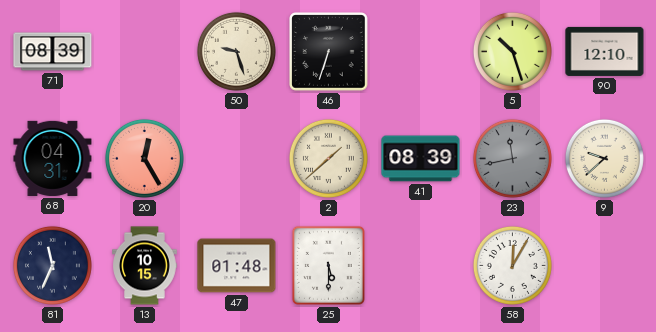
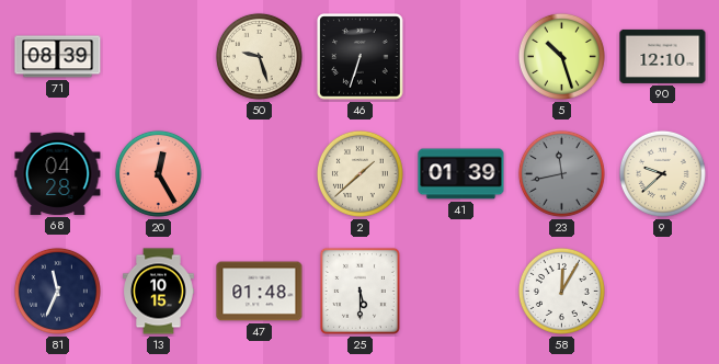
68: 04:31 -> 04:28 (58, 173)
41: 08:39 -> 01:39 (461, 174)
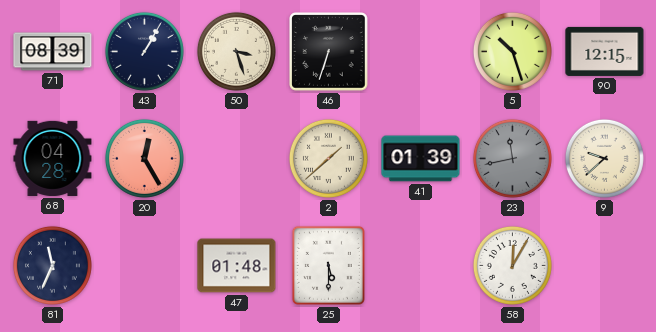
43: none -> 1:05 (144, 51)
50: 9:27 -> 3:27 (236, 51)
90: 12:10 -> 12:15 (605, 51)
13: 10:15 -> none (159, 292)
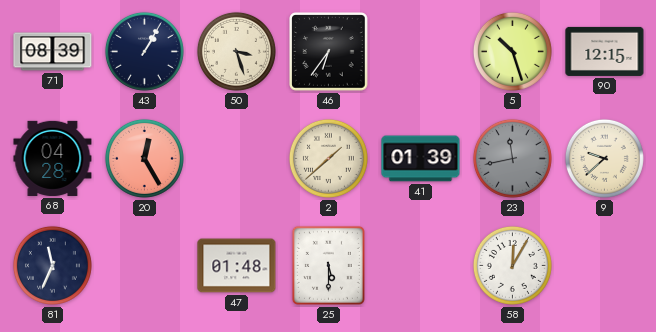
46: 6:33 -> 6:36 (329, 52)
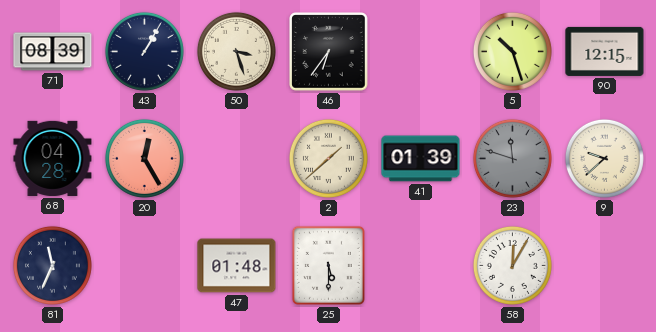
23: 11:43 -> 11:48 (512, 158)
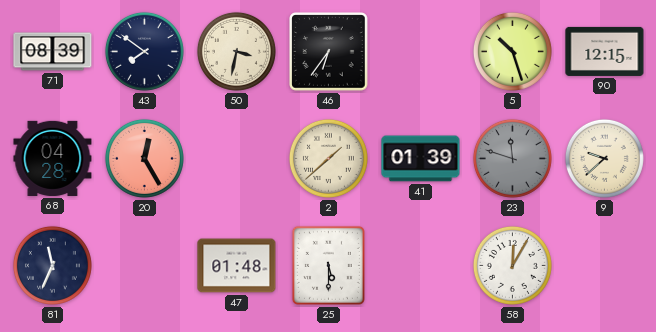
43: 1:05 -> 7:51 (144, 51)
50: 3:27 -> 3:32 (236, 51)
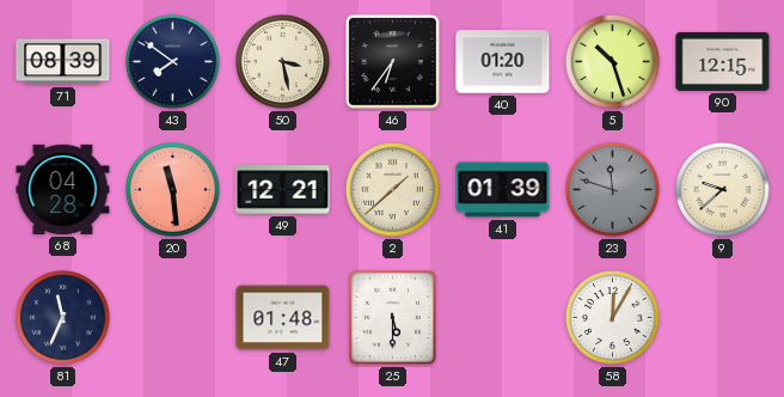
50: 3:32 -> 3:28 (282, 61)
40: none -> 01:20 (503, 62)
20: 12:25 -> 11:29 (172, 189)
49: none -> 12:21 (283, 190)
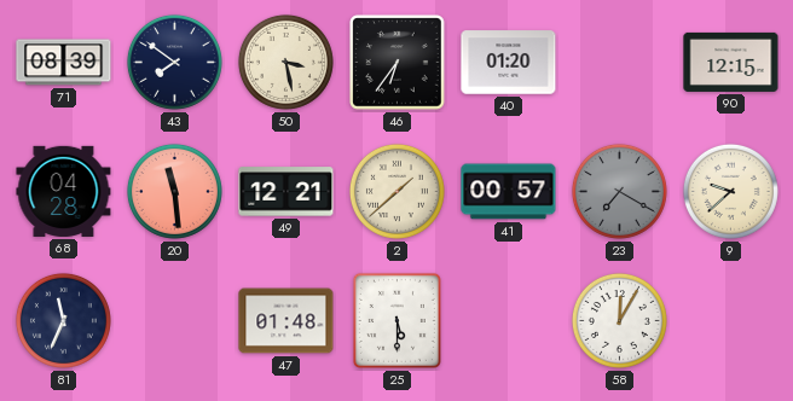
5: 10:27 -> none (612, 61)
41: 01:39 -> 00:57 (509, 192)
23: 11:48 -> 7:20 (619, 191)
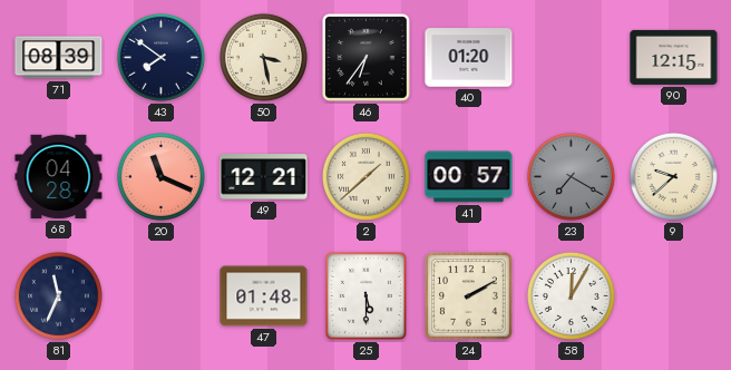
20: 11:29 -> 11:19 (160, 176)
24: none -> 2:10 (469, 296)
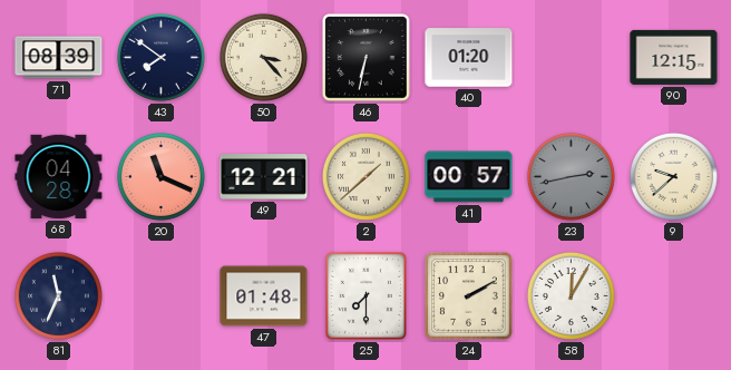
50: 3:28 -> 3:23 (263, 57)
46: 6:36 -> 6:32 (367, 58)
23: 7:20 -> 2:43 (571, 176)
25: 5:30 -> 7:30 (365, 295)
